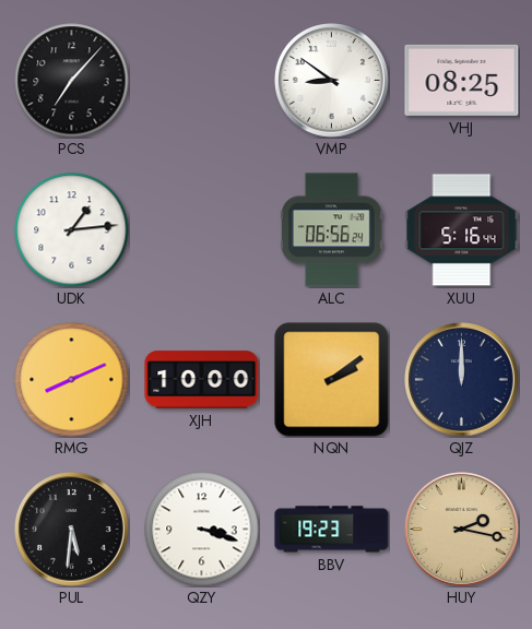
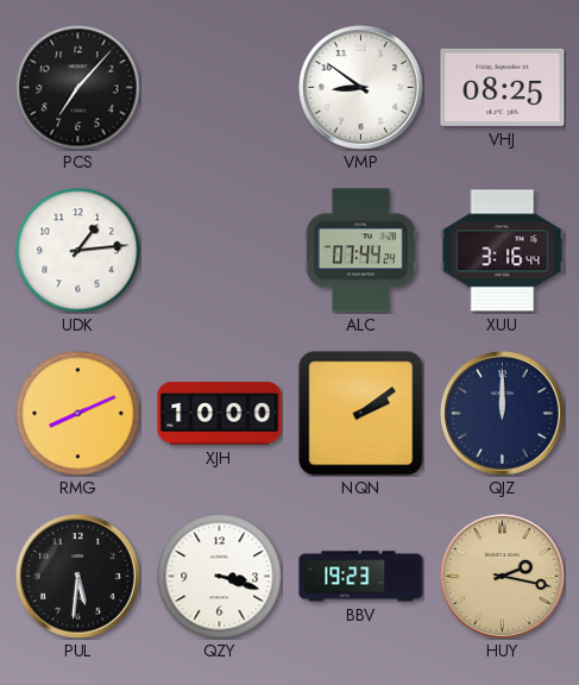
ALC: 06:56 -> 07:44 (360, 251)
XUU: 5:16 -> 3:16 (503, 251)
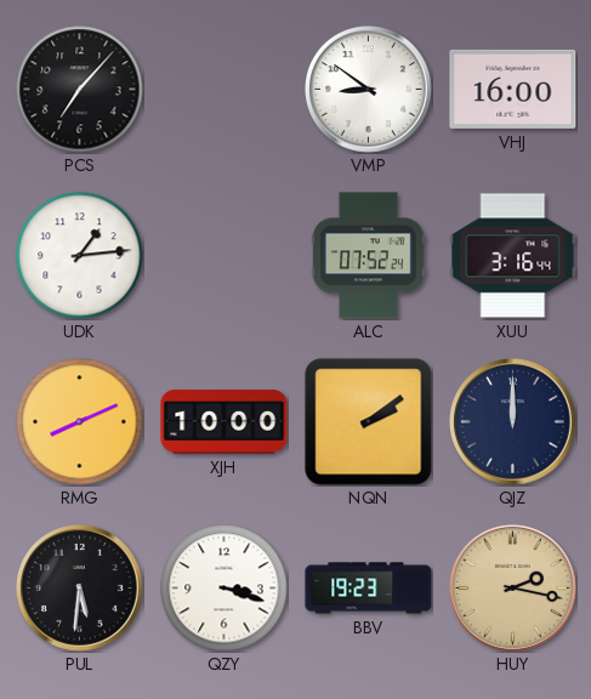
VHJ: 08:25 -> 16:00 (513, 89)
ALC: 07:44 -> 07:52 (368, 256)
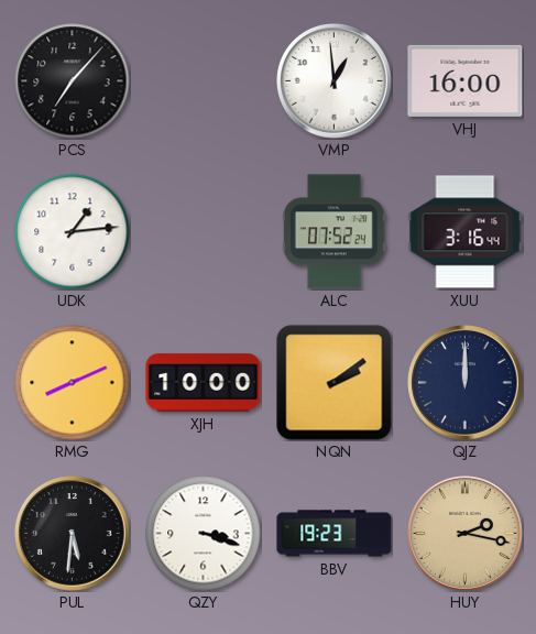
VMP: 8:51 -> 12:59 (335, 81)
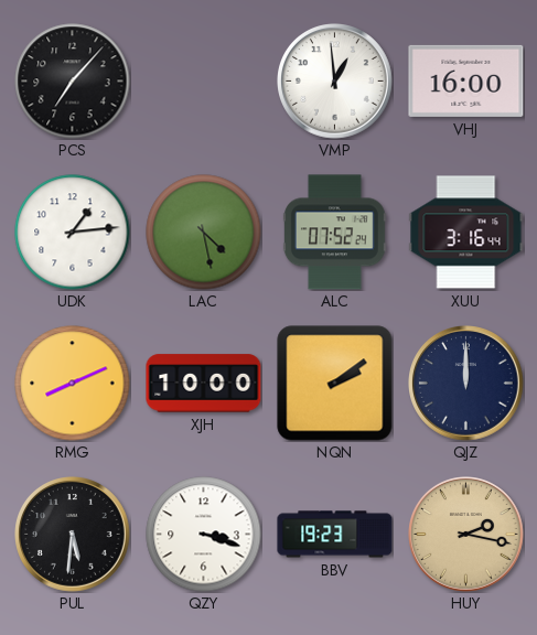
LAC: none -> 4:28 (204, 233)
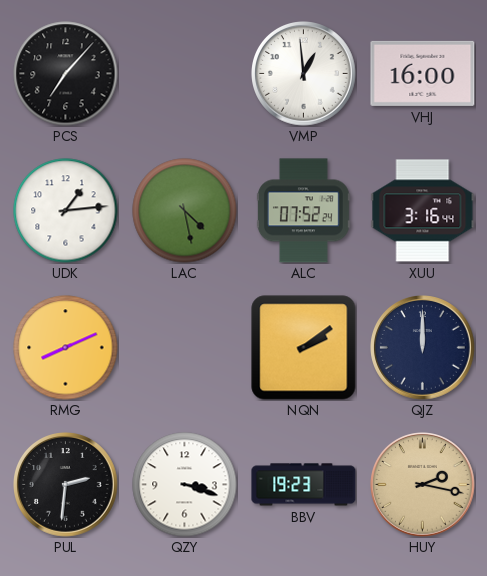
XJH: 10:00 -> none (204, 384)
PUL: 5:31 -> 2:31 (66, 485)
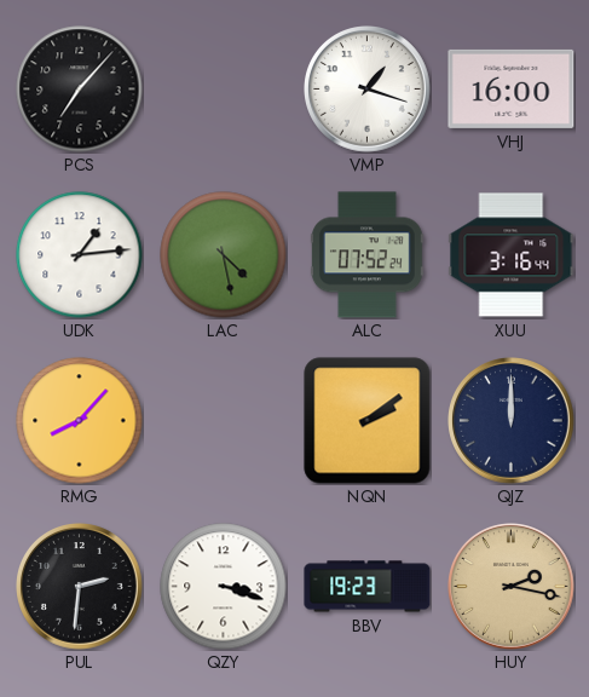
VMP: 12:59 -> 1:18 (368, 90)
RMG: 8:11 -> 8:07 (80, 421)
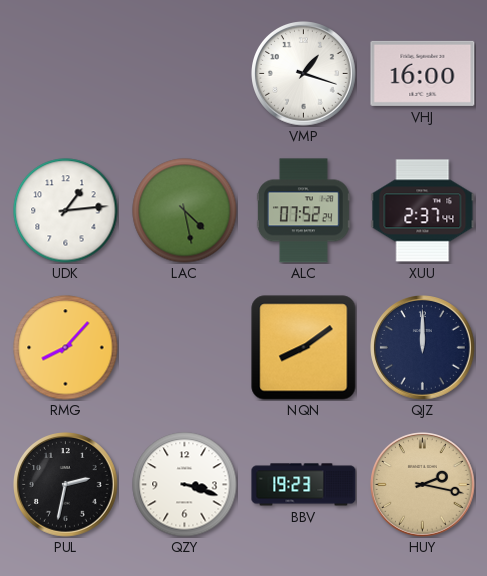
PCS: 7:07 -> none (80, 90)
XUU: 3:16 -> 2:37 (423, 211)
NQN: 2:09 -> 8:09 (304, 348)
PUL: 2:31 -> 2:32 (66, 485)
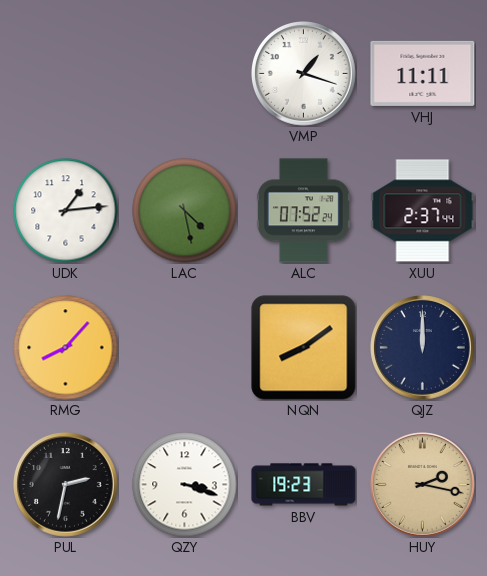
VHJ: 16:00 -> 11:11 (423, 73)
